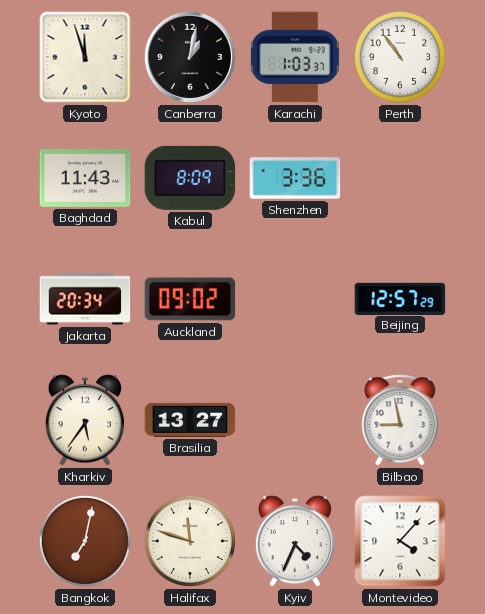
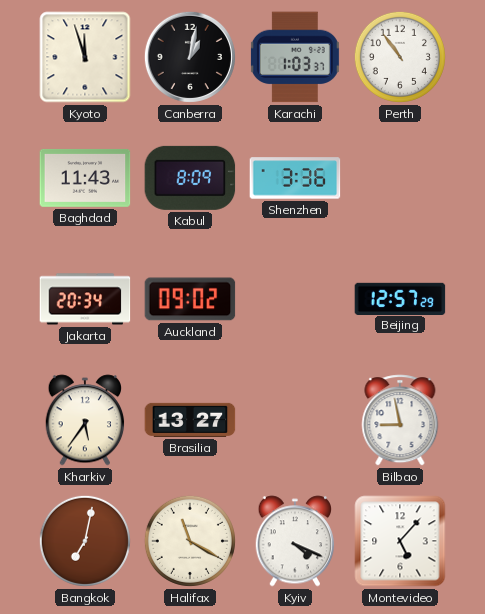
Halifax: 11:48 -> 11:20 (190, 541)
Kyiv: 4:34 -> 4:19 (295, 541)
Montevideo: 4:07 -> 5:07 (400, 541)
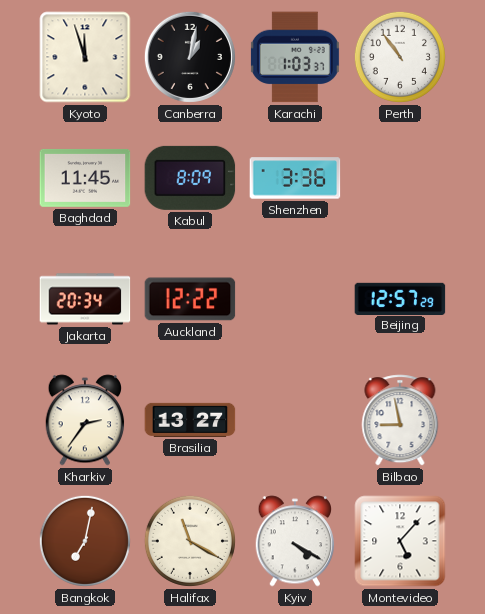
Baghdad: 11:43 -> 11:45 (85, 178)
Auckland: 09:02 -> 12:22 (190, 299)
Kharkiv: 5:36 -> 2:36 (85, 420)
Kyiv: 4:19 -> 4:20 (295, 541)
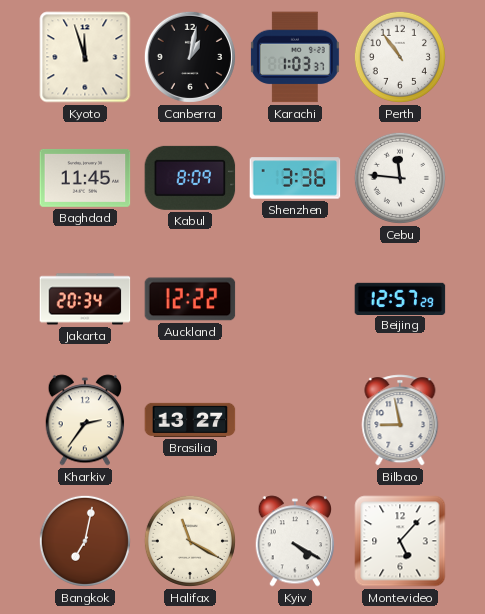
Cebu: none -> 11:46 (400, 178)
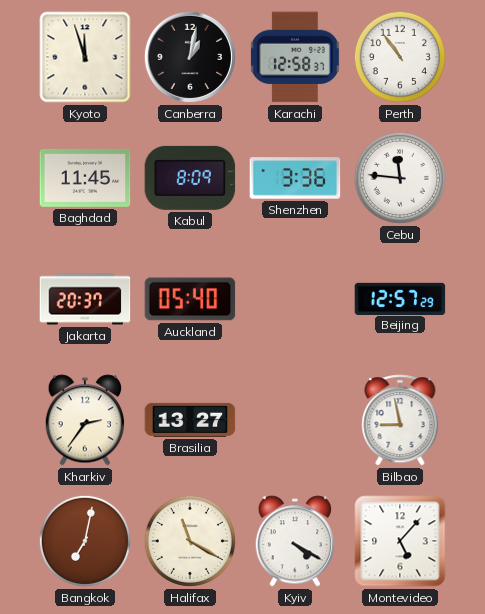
Karachi: 1:03 -> 12:58 (295, 57)
Jakarta: 20:34 -> 20:37 (85, 299)
Auckland: 12:22 -> 05:40 (190, 299)
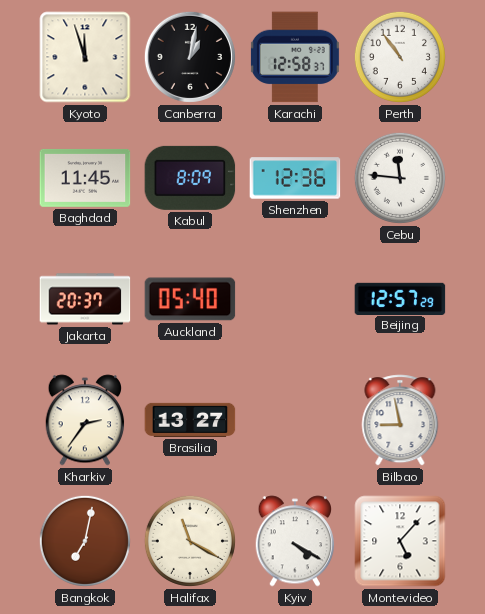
Shenzhen: 3:36 -> 12:36 (295, 178)
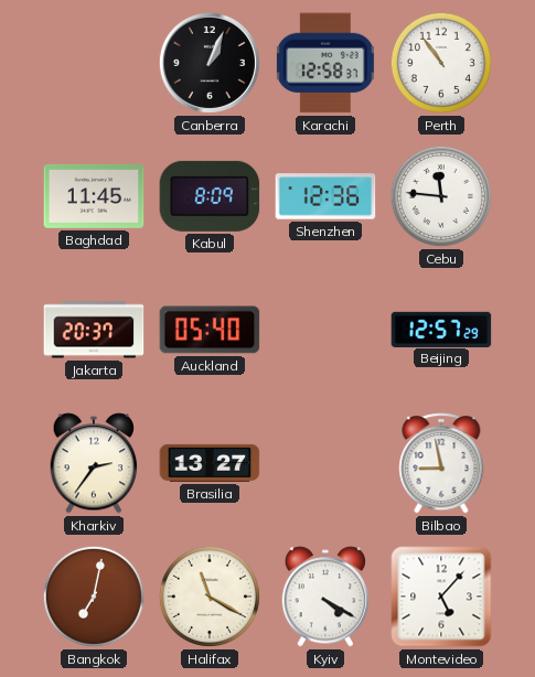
Kyoto: 11:57 -> none (85, 57)
Canberra: 1:02 -> 1:04 (210, 63)
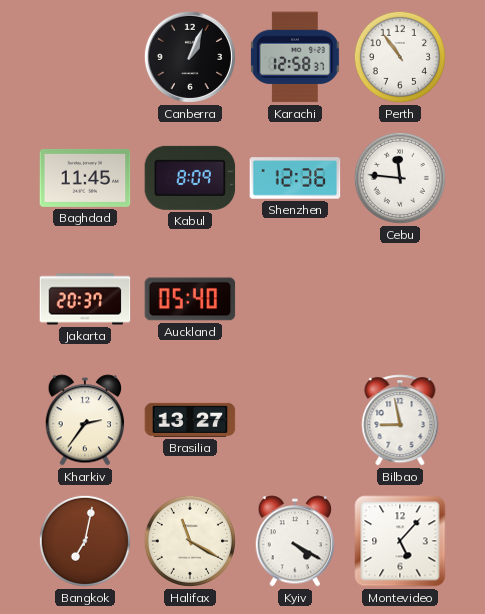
Beijing: 12:57 -> none (441, 329)
